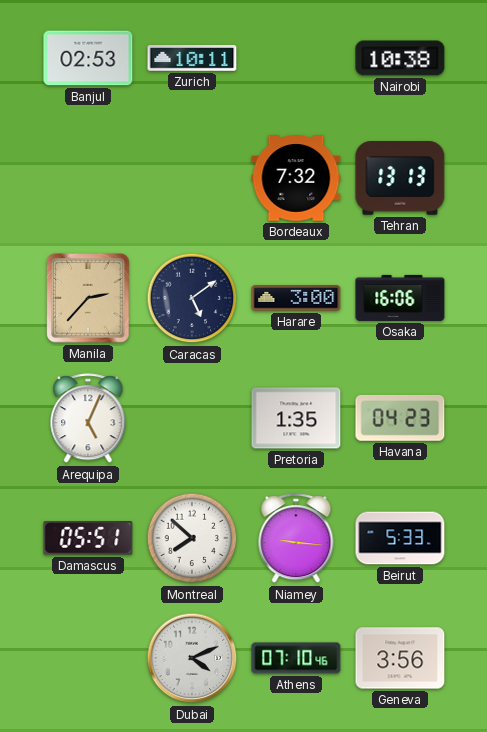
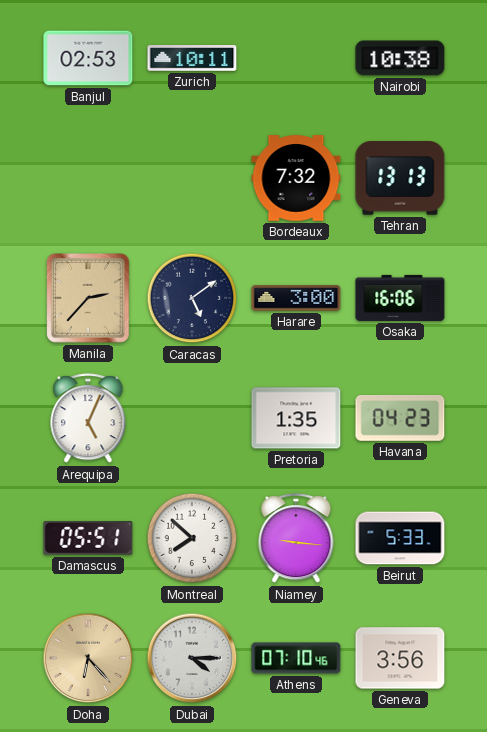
Doha: none -> 6:23 (88, 658)
Dubai: 4:11 -> 4:15 (192, 658)
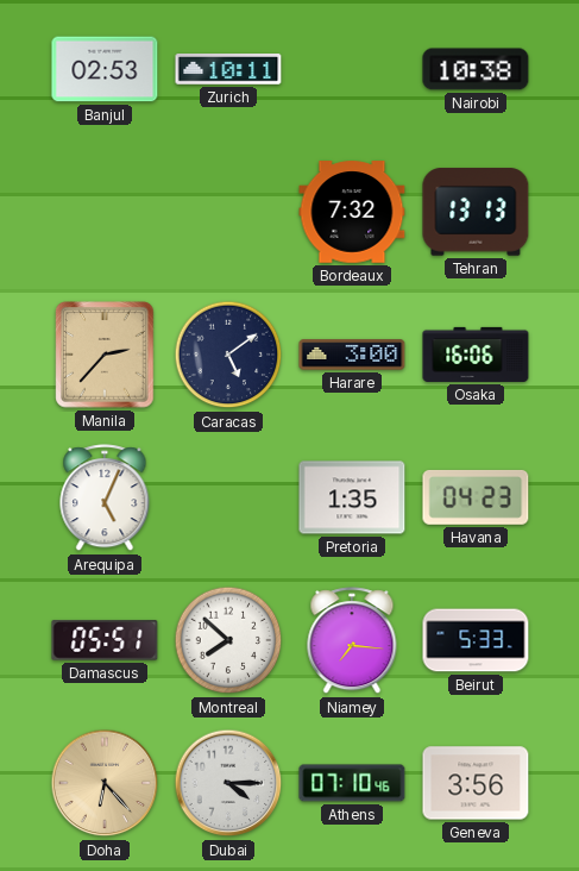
Niamey: 9:16 -> 7:16 (352, 641)
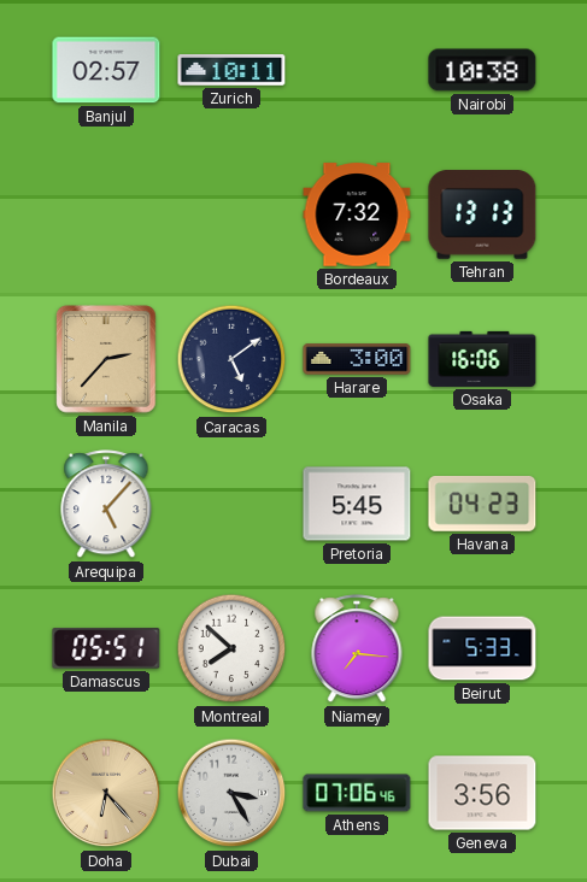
Banjul: 02:53 -> 02:57 (106, 70)
Arequipa: 5:04 -> 5:07 (106, 505)
Pretoria: 1:35 -> 5:45 (357, 504)
Dubai: 4:15 -> 3:25 (231, 793)
Athens: 07:10 -> 07:06 (357, 793)
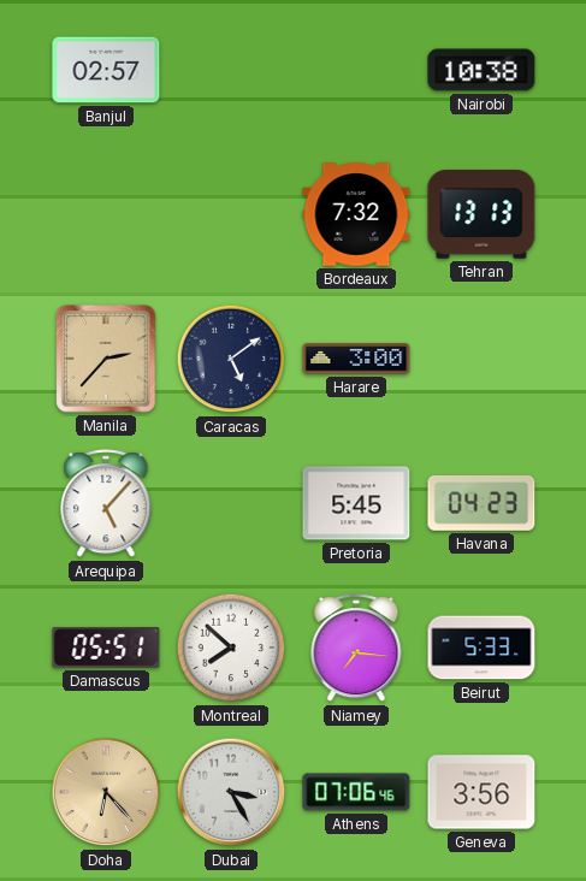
Zurich: 10:11 -> none (231, 70)
Osaka: 16:06 -> none (482, 359)
